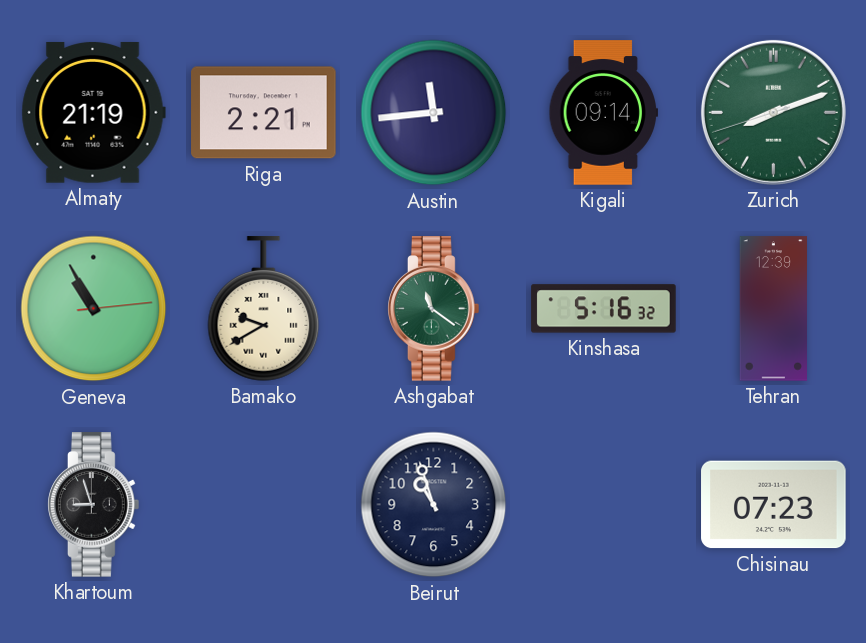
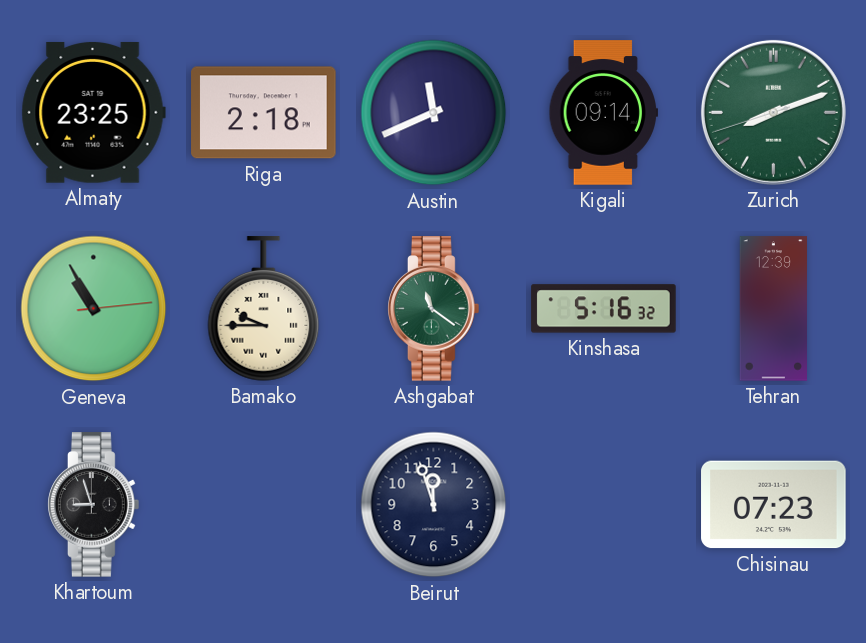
Almaty: 21:19 -> 23:25 (93, 113)
Riga: 2:21 -> 2:18 (264, 113)
Austin: 11:44 -> 11:41 (434, 113)
Bamako: 9:40 -> 9:45 (264, 309)
Beirut: 10:57 -> 11:57 (434, 505)
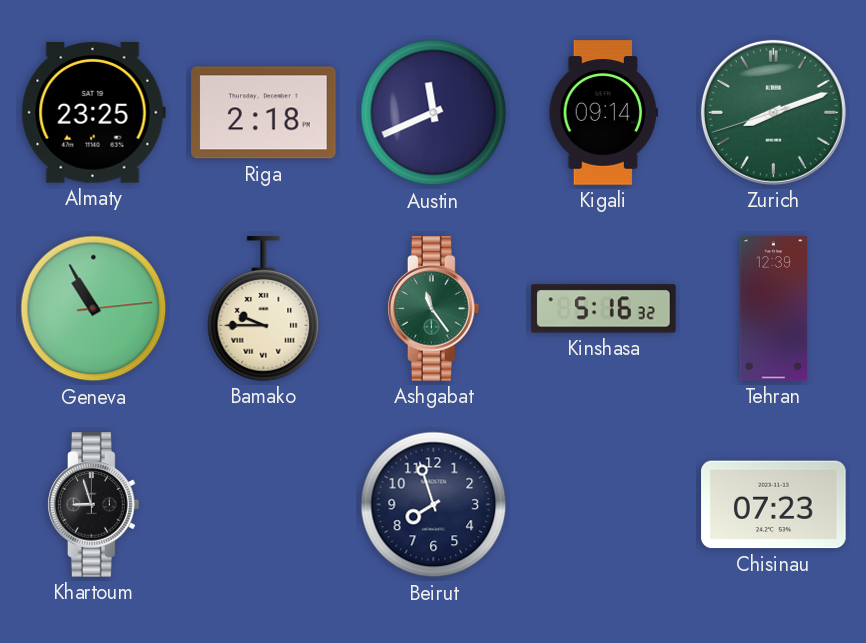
Ashgabat: 11:21 -> 11:24 (434, 309)
Beirut: 11:57 -> 7:57 (434, 505)
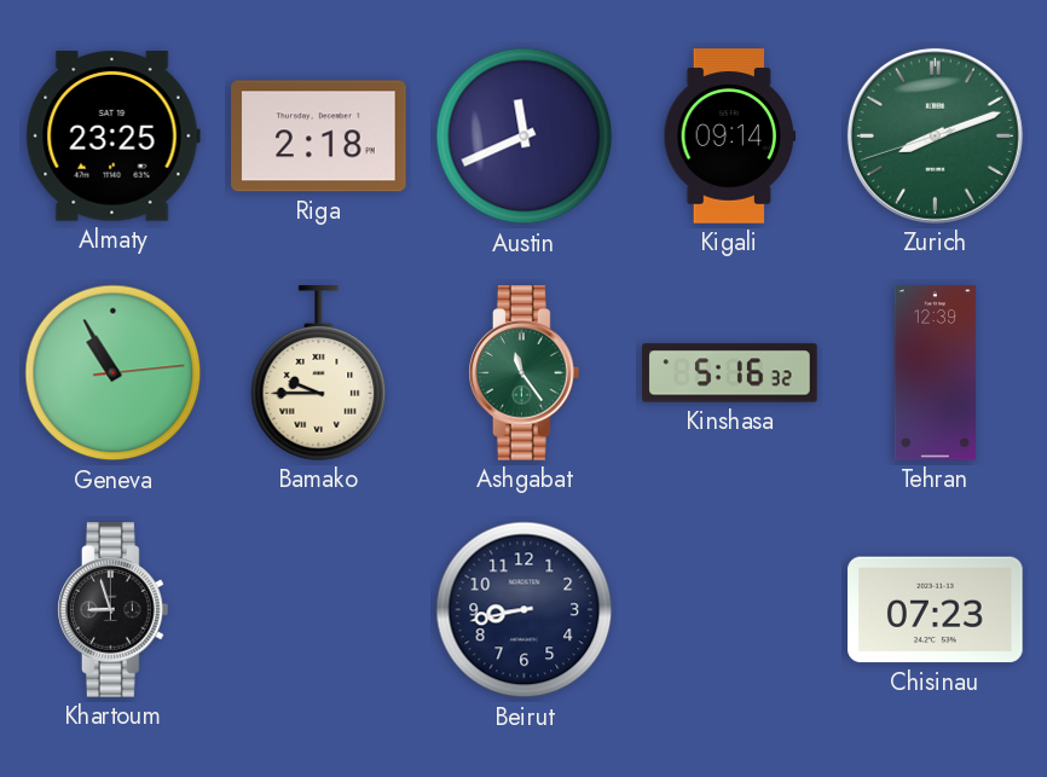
Beirut: 7:57 -> 8:43 (525, 610)
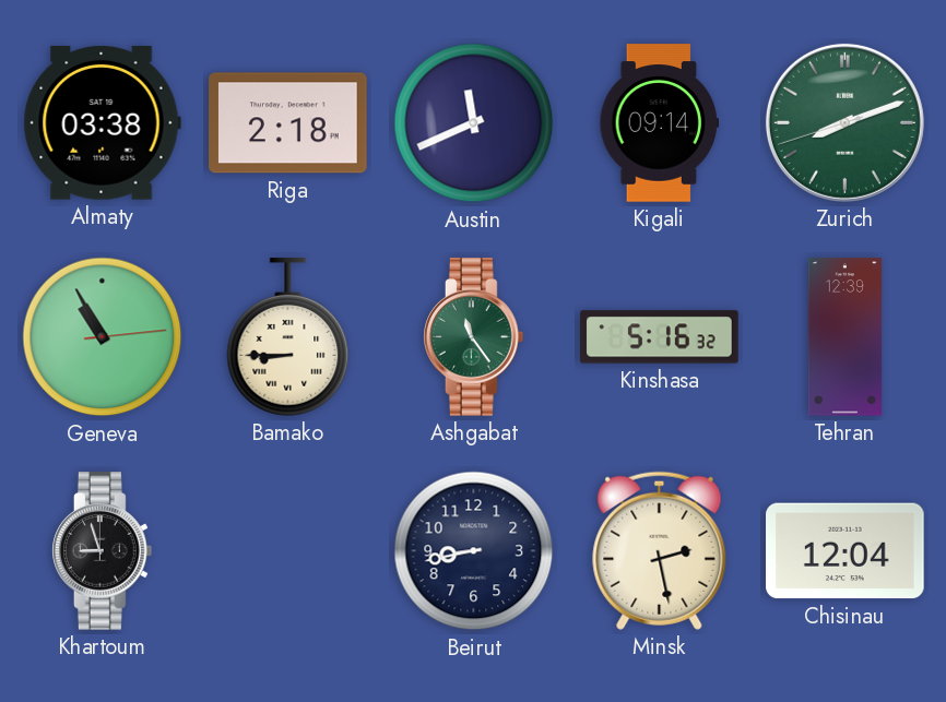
Almaty: 23:25 -> 03:38 (102, 123)
Bamako: 9:45 -> 8:45 (288, 337)
Minsk: none -> 2:28 (660, 550)
Chisinau: 07:23 -> 12:04 (846, 551)
